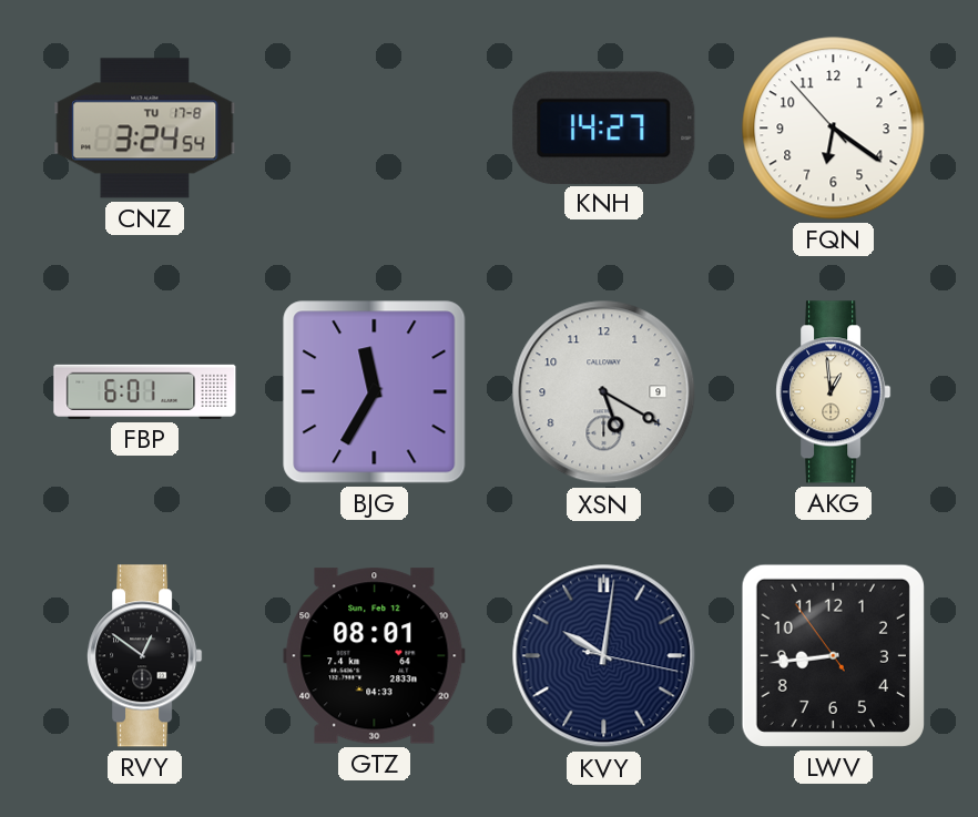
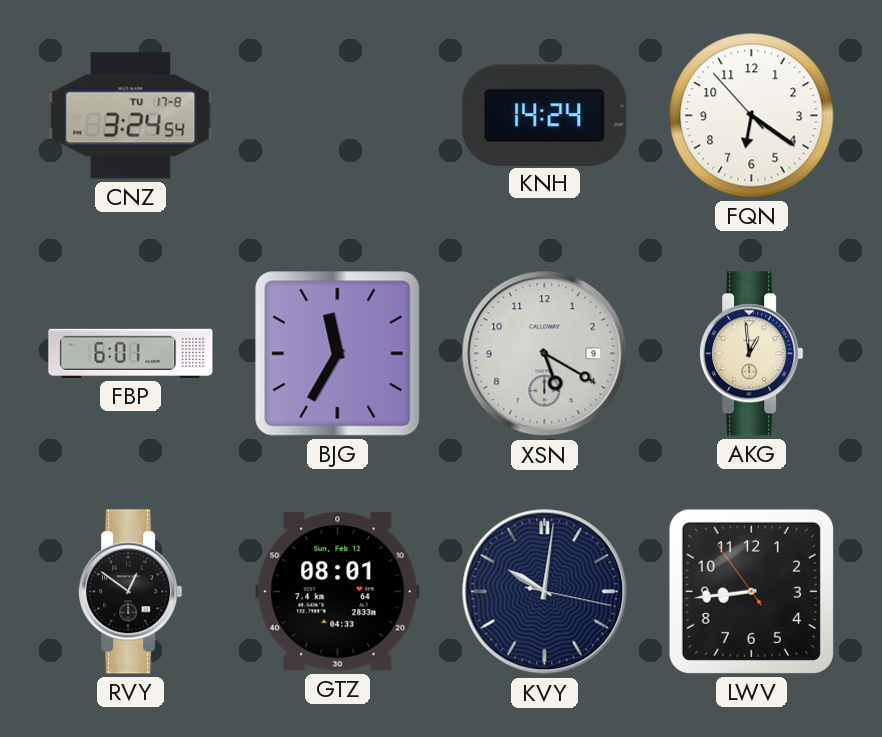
KNH: 14:27 -> 14:24 (545, 115)
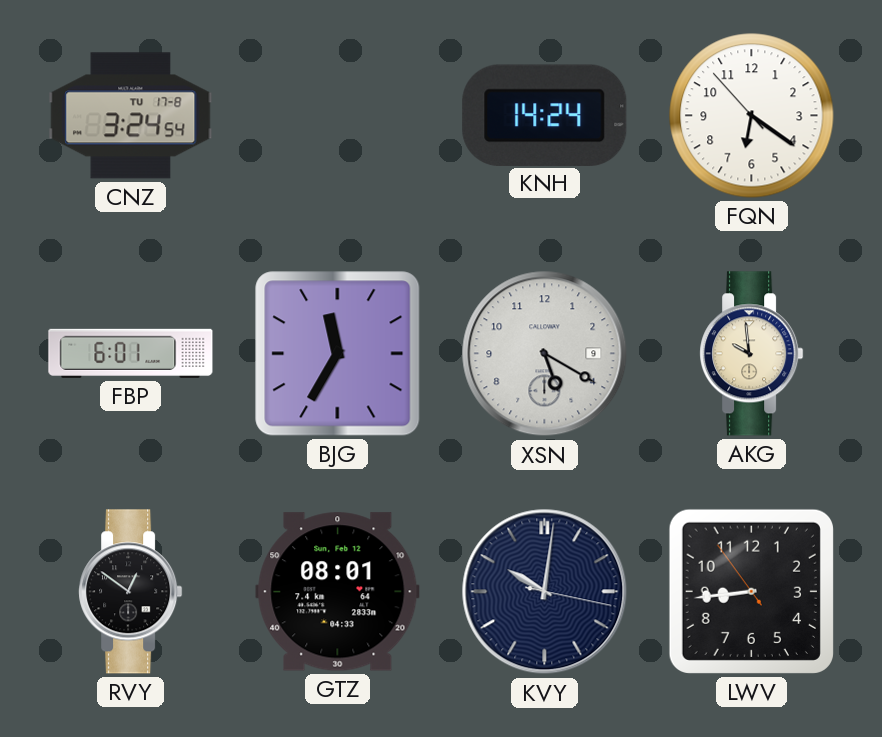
AKG: 12:59 -> 9:59 (752, 354)
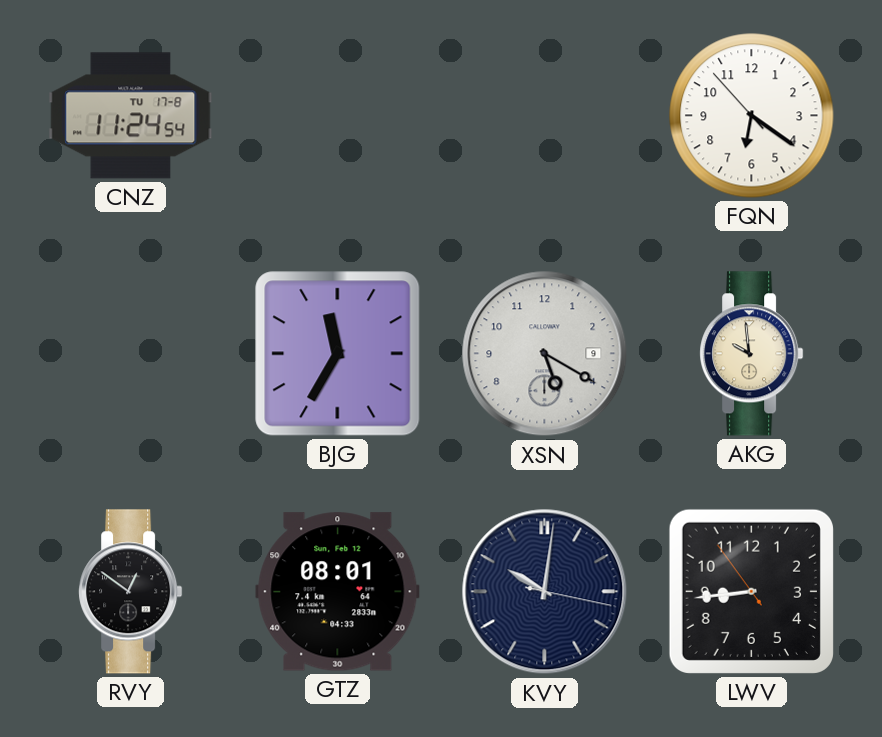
CNZ: 3:24 -> 11:24 (131, 116)
KNH: 14:24 -> none (545, 115)
FBP: 6:01 -> none (131, 353)
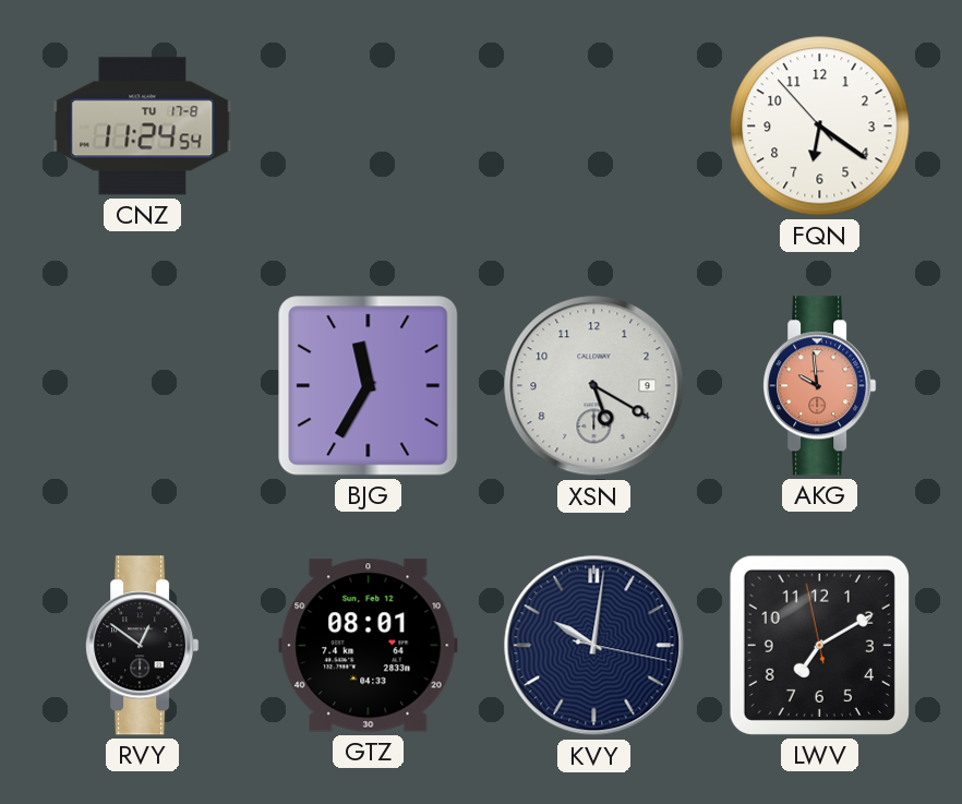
AKG dial: cream -> salmon (820, 386)
LWV: 8:43 -> 7:09 (819, 645)
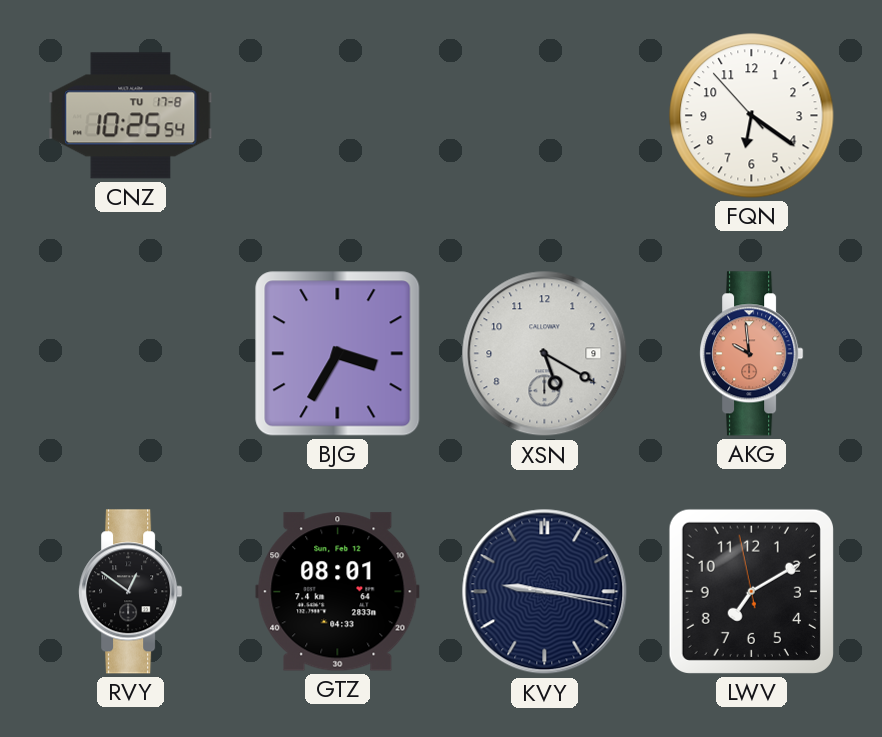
CNZ: 11:24 -> 10:25 (131, 116)
BJG: 11:35 -> 3:35 (338, 354)
KVY: 10:01 -> 9:16 (545, 592)
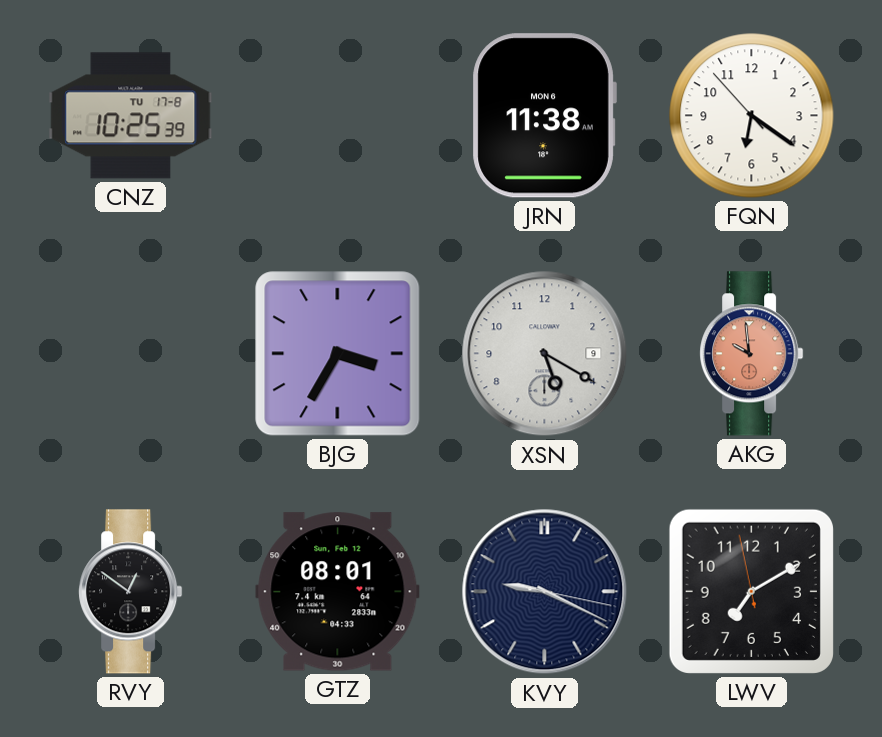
CNZ: 10:25:54 -> 10:25:39 (131, 116)
JRN: none -> 11:38 (544, 116)
KVY: 9:16 -> 9:19 (545, 592)
